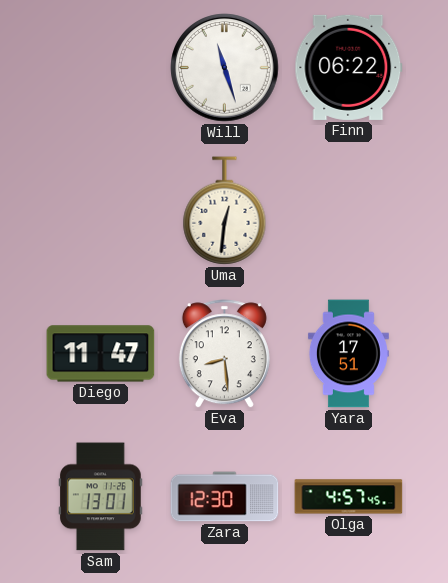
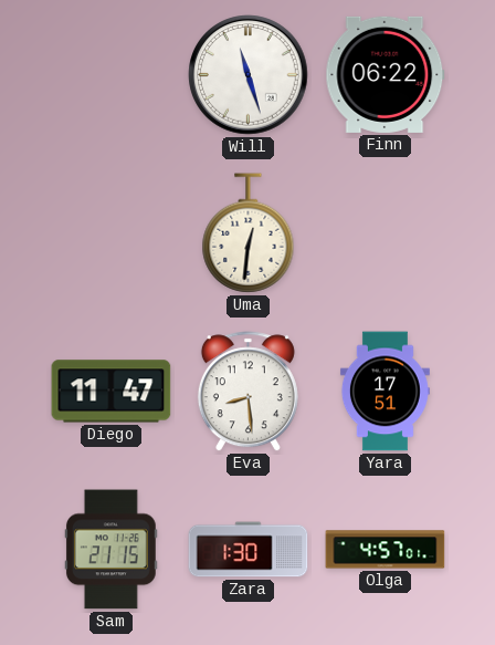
Sam: 13:01 -> 21:15 (110, 550)
Zara: 12:30 -> 1:30 (249, 550)
Olga: 4:57:45 -> 4:57:01 (386, 550)
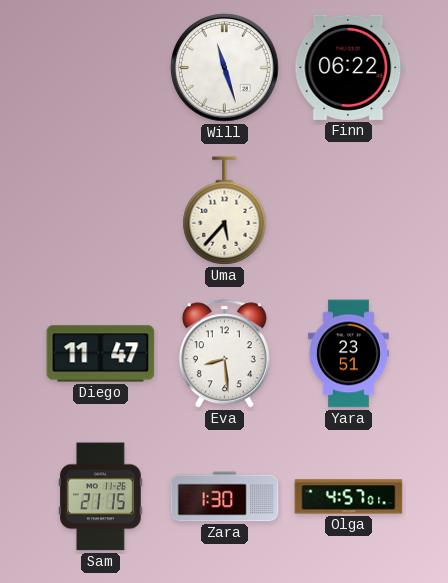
Uma: 12:31 -> 5:37 (225, 211)
Yara: 17:51 -> 23:51 (348, 354)
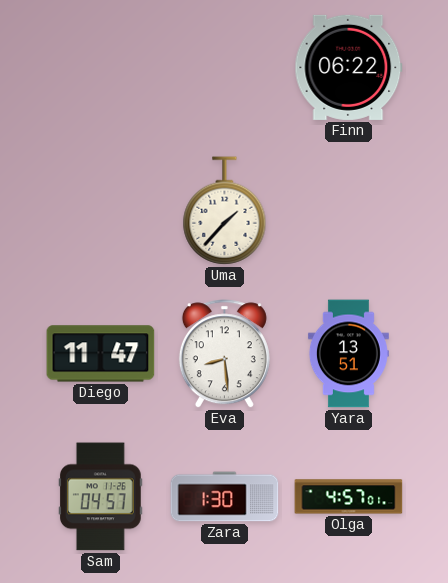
Will: 11:27 -> none (225, 68)
Uma: 5:37 -> 1:37 (225, 211)
Yara: 23:51 -> 13:51 (348, 354)
Sam: 21:15 -> 04:57 (100, 497)
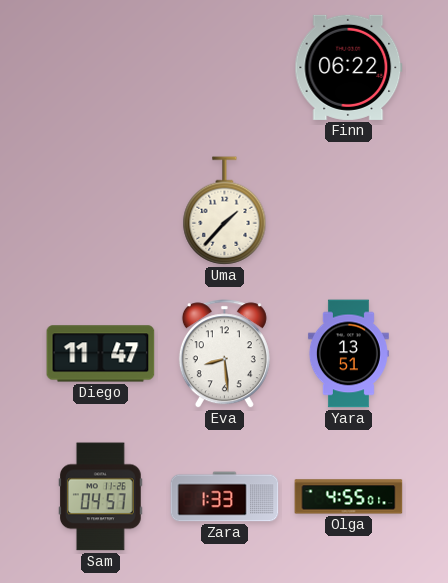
Zara: 1:30 -> 1:33 (225, 497)
Olga: 4:57 -> 4:55 (349, 497)
